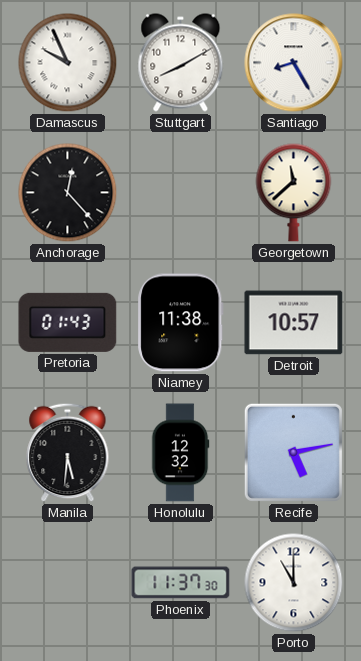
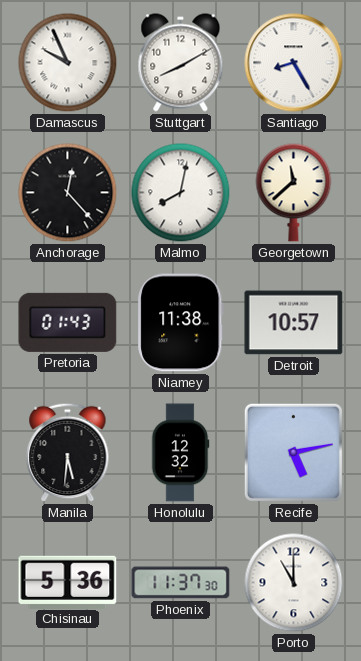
Malmo: none -> 8:02 (181, 193)
Chisinau: none -> 5:36 (68, 582)
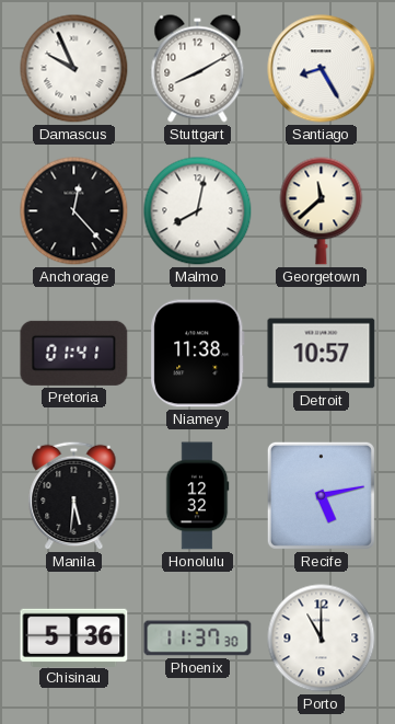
Pretoria: 01:43 -> 01:41 (74, 353)
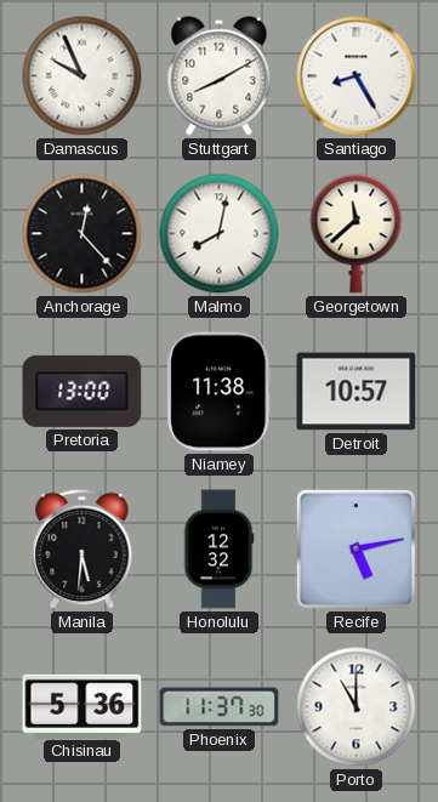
Pretoria: 01:41 -> 13:00 (83, 391)
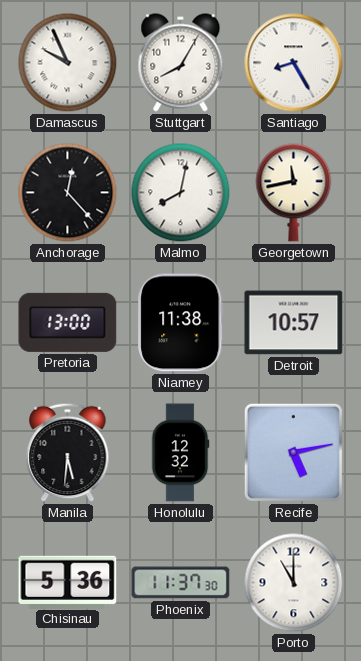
Stuttgart: 8:10 -> 8:05 (181, 63)
Georgetown: 11:38 -> 11:43 (294, 193)
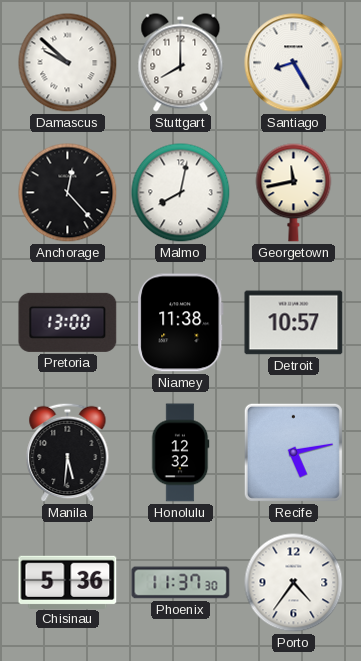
Damascus: 9:56 -> 9:52 (68, 63)
Stuttgart: 8:05 -> 8:00 (181, 63)
Porto: 11:00 -> 4:36 (294, 583)
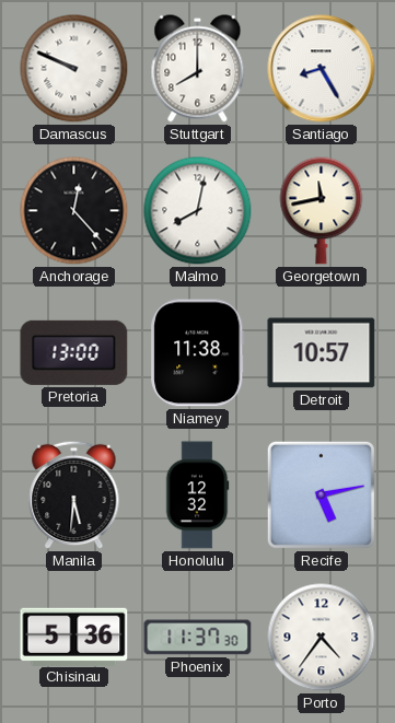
Damascus: 9:52 -> 9:49 (74, 69)
